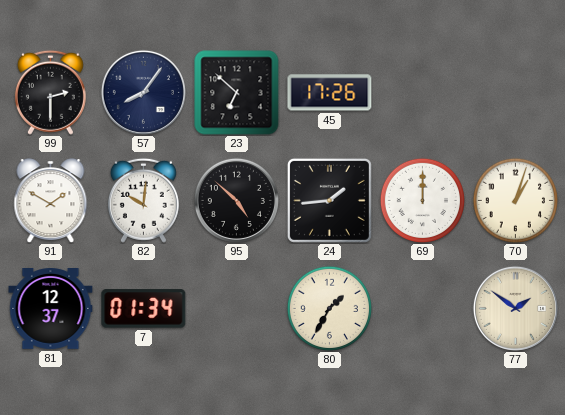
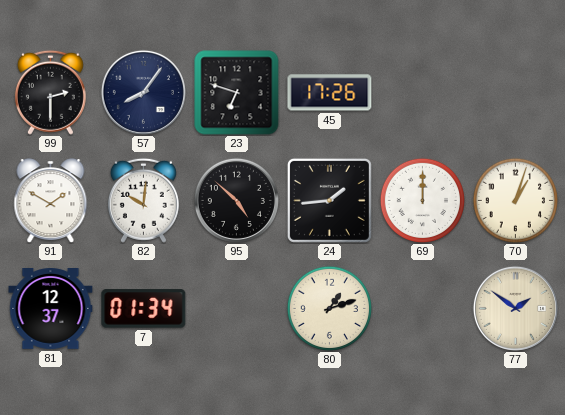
23: 6:52 -> 6:48 (237, 93)
80: 1:35 -> 1:12 (329, 308)
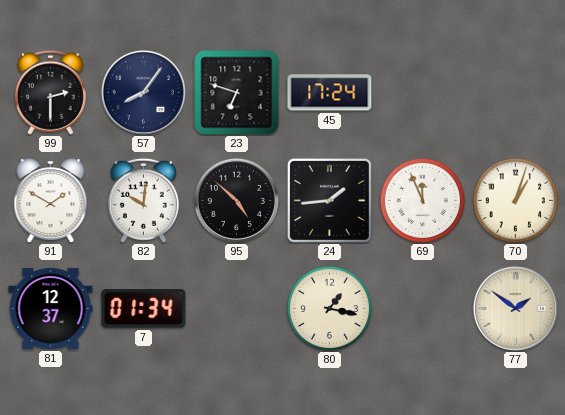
45: 17:26 -> 17:24 (330, 93)
69: 12:00 -> 11:56 (422, 200)
80: 1:12 -> 1:17 (329, 308)
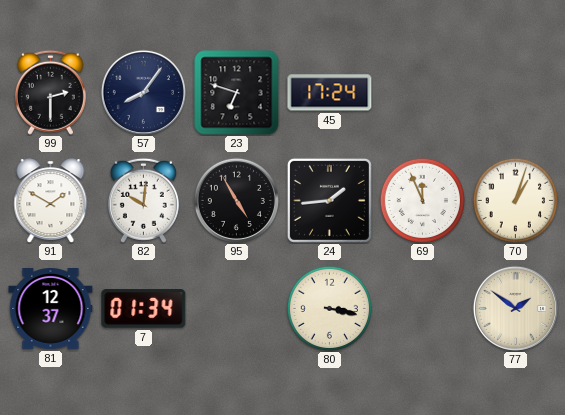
95: 4:52 -> 4:55 (236, 200)
80: 1:17 -> 3:17 (329, 308)
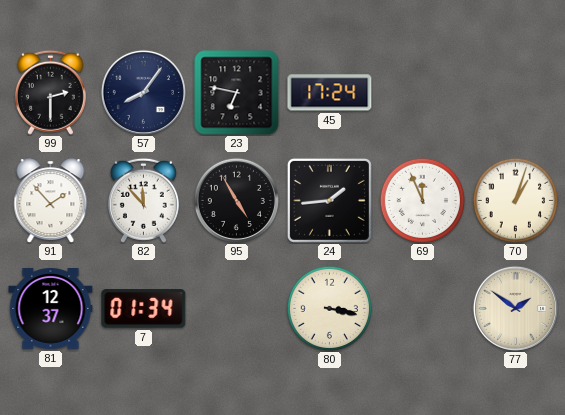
23: 6:48 -> 6:47 (237, 93)
91: 1:50 -> 1:53 (51, 201)
82: 10:01 -> 11:53 (143, 200)
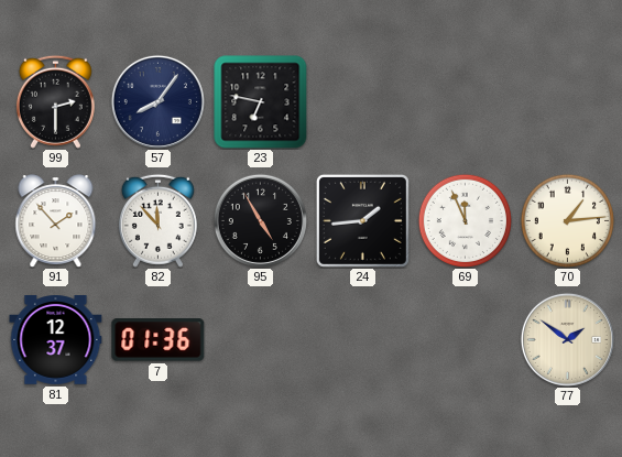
45: 17:24 -> none (330, 93)
70: 1:03 -> 1:14 (567, 220)
7: 01:34 -> 01:36 (159, 340)
80: 3:17 -> none (329, 308)
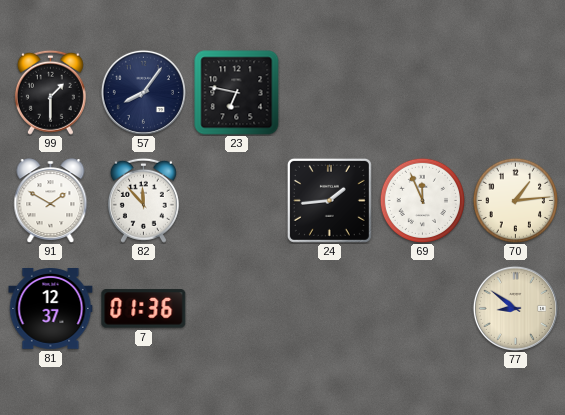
99: 2:30 -> 1:30 (50, 92)
91: 1:53 -> 1:50 (51, 201)
95: 4:55 -> none (260, 220)
77: 1:51 -> 8:51 (515, 308)
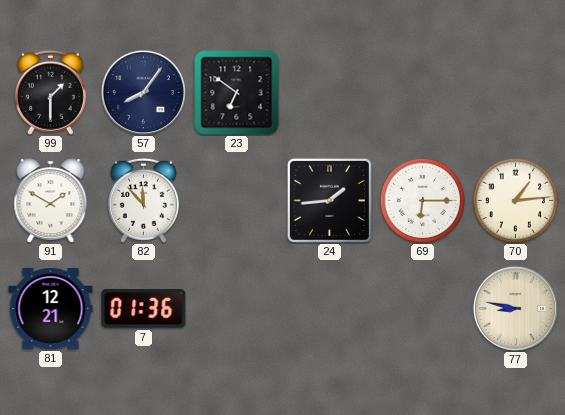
23: 6:47 -> 6:51 (237, 93)
69: 11:56 -> 6:15 (422, 200)
81: 12:37 -> 12:21 (51, 309)
77: 8:51 -> 8:47 (515, 308)
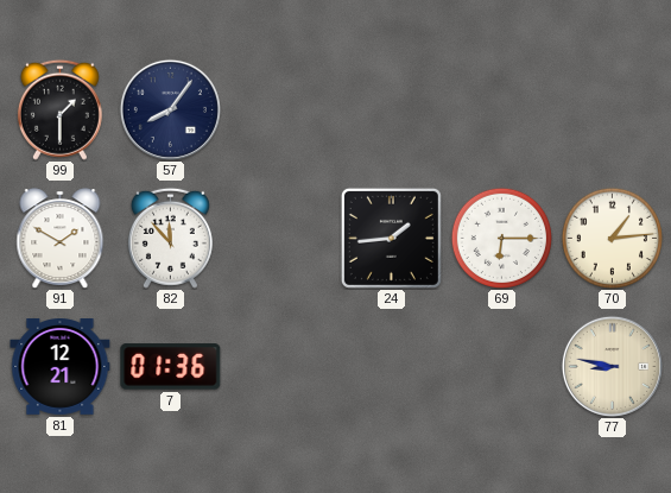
23: 6:51 -> none (237, 93)
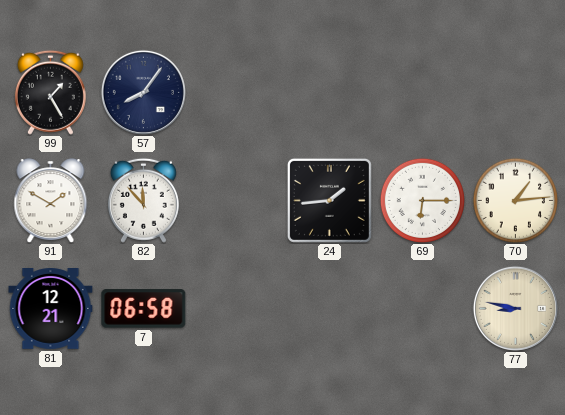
99: 1:30 -> 1:25 (50, 92)
7: 01:36 -> 06:58 (144, 309)
